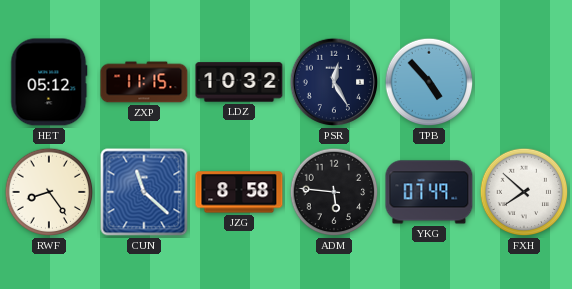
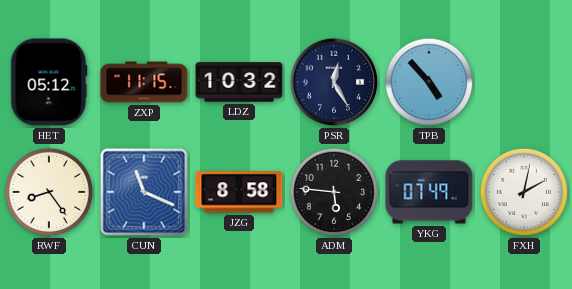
CUN: 11:22 -> 11:19 (144, 192)
FXH: 7:52 -> 2:02 (524, 192)
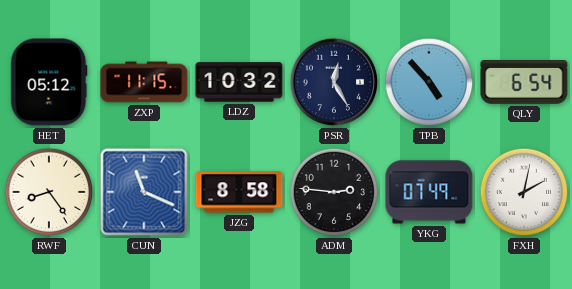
QLY: none -> 6:54 (524, 83)
ADM: 5:46 -> 2:46 (334, 192)
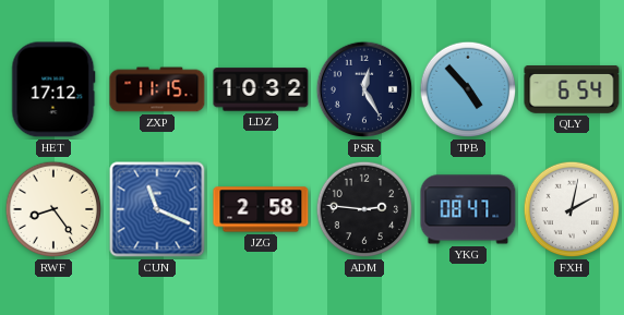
HET: 05:12 -> 17:12 (53, 89)
JZG: 8:58 -> 2:58 (261, 209)
YKG: 07:49 -> 08:47 (468, 209)
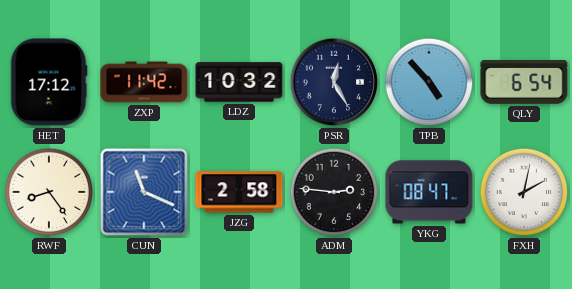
ZXP: 11:15 -> 11:42 (144, 82)
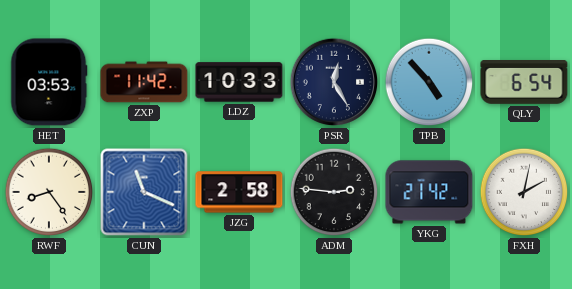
HET: 17:12 -> 03:53 (49, 82)
LDZ: 10:32 -> 10:33 (239, 82)
YKG: 08:47 -> 21:42 (429, 192)
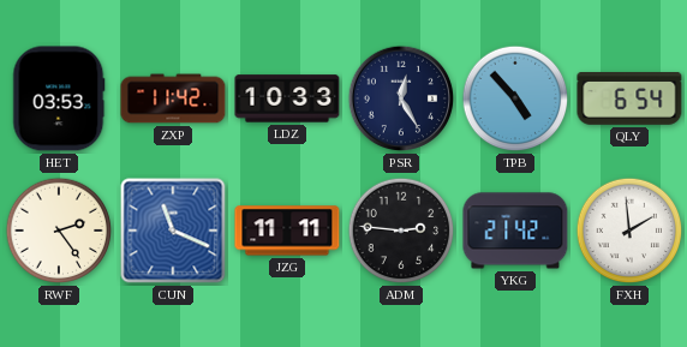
RWF: 8:24 -> 2:24 (59, 231)
JZG: 2:58 -> 11:11 (287, 231)
FXH: 2:02 -> 1:59 (629, 231)
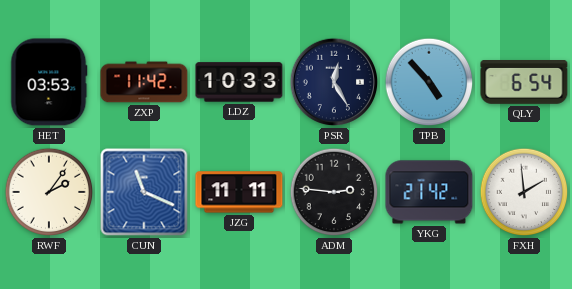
RWF: 2:24 -> 2:06 (49, 192)
